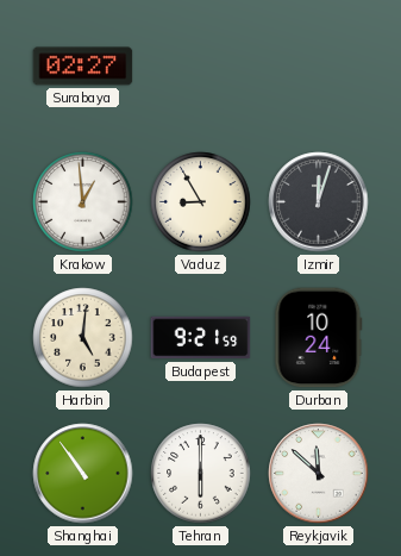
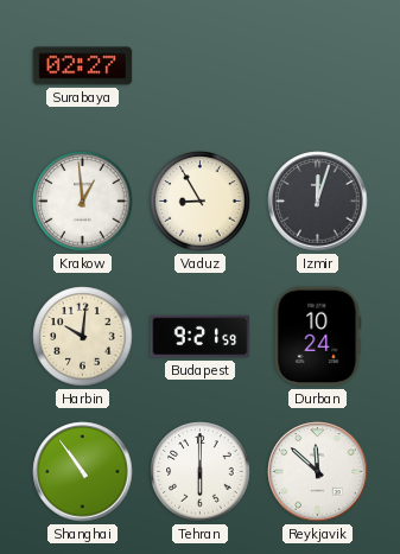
Harbin: 5:01 -> 10:01 (83, 337)
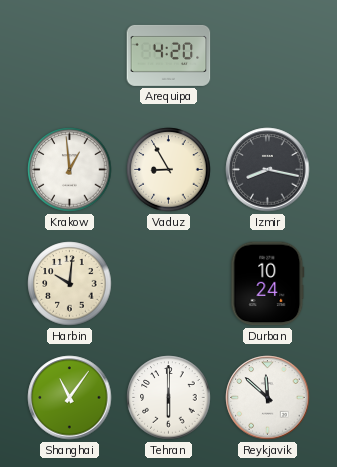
Surabaya: 02:27 -> none (83, 66)
Arequipa: none -> 4:20 (169, 55)
Izmir: 12:03 -> 8:17 (268, 170)
Budapest: 9:21 -> none (201, 337)
Shanghai: 10:54 -> 11:06 (70, 398)
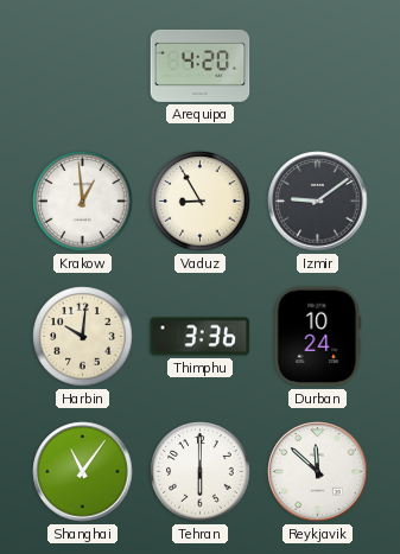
Izmir: 8:17 -> 9:09 (318, 202)
Thimphu: none -> 3:36 (201, 337)
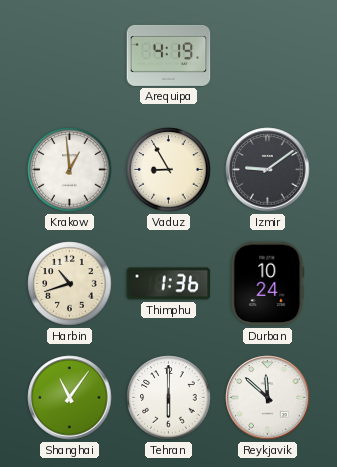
Arequipa: 4:20 -> 4:19 (169, 55)
Harbin: 10:01 -> 10:42 (70, 284)
Thimphu: 3:36 -> 1:36 (169, 284)
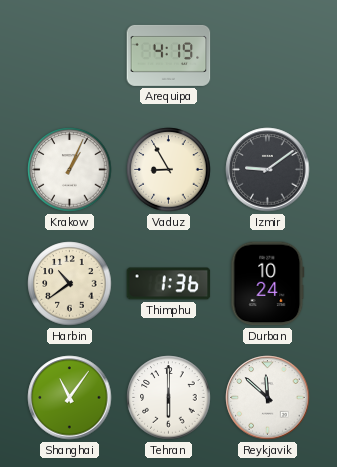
Krakow: 12:59 -> 1:04 (70, 170)
Harbin: 10:42 -> 10:39 (70, 284)
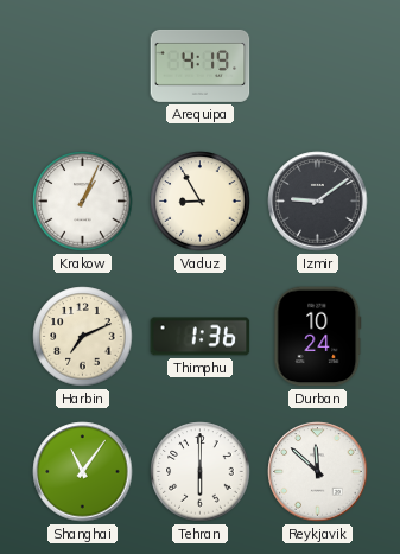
Harbin: 10:39 -> 7:11 (83, 337)
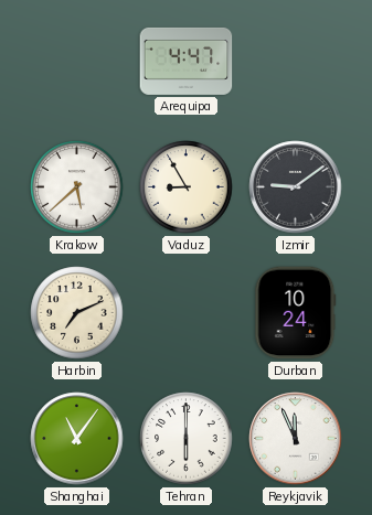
Arequipa: 4:19 -> 4:47 (187, 61)
Krakow: 1:04 -> 5:38 (77, 187)
Thimphu: 1:36 -> none (201, 337)
Reykjavik: 11:52 -> 11:56 (296, 439)
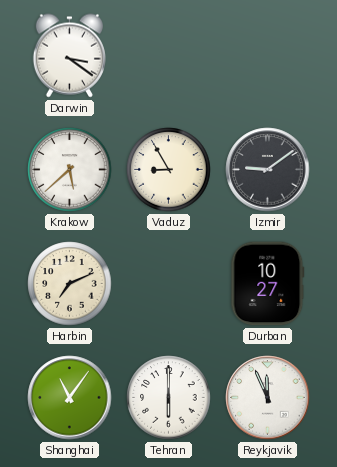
Darwin: none -> 3:21 (69, 56)
Arequipa: 4:47 -> none (187, 61)
Durban: 10:24 -> 10:27 (268, 284)
